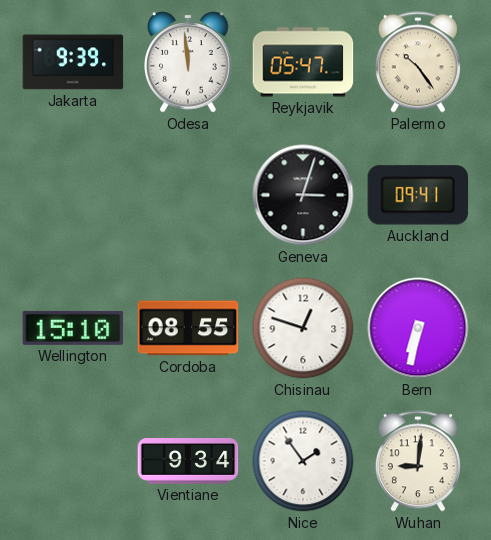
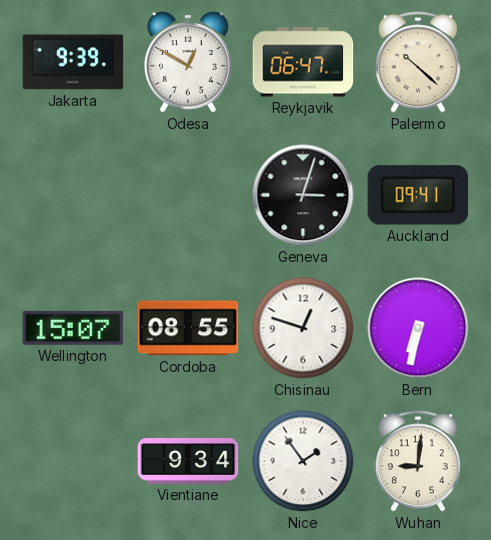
Odesa: 11:59 -> 12:50 (188, 62)
Reykjavik: 05:47 -> 06:47 (303, 62)
Palermo: 10:24 -> 10:22 (418, 62)
Wellington: 15:10 -> 15:07 (73, 328)
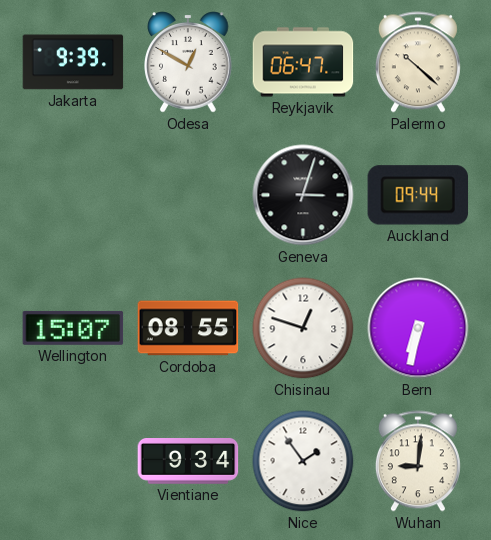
Auckland: 09:41 -> 09:44 (418, 195)
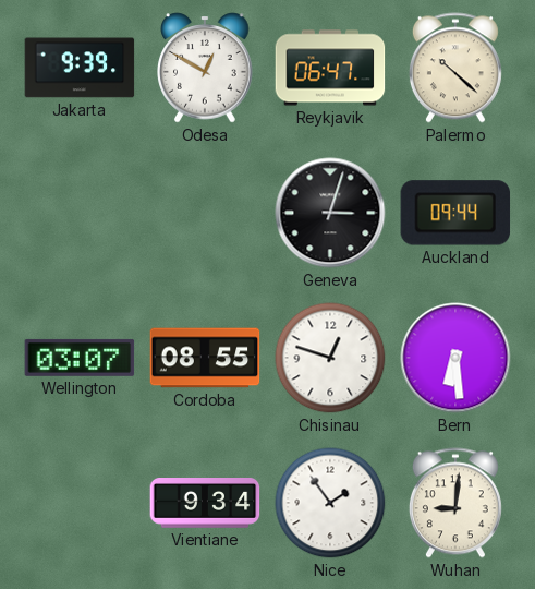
Wellington: 15:07 -> 03:07 (80, 358)
Bern: 6:32 -> 6:29 (455, 358)
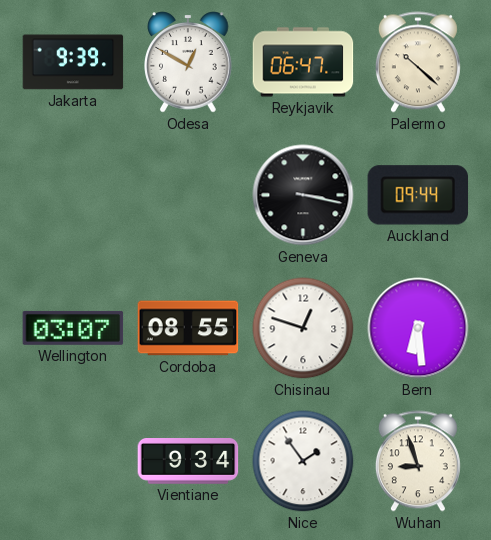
Geneva: 3:03 -> 3:17 (303, 195)
Wuhan: 9:01 -> 8:57 (418, 461)
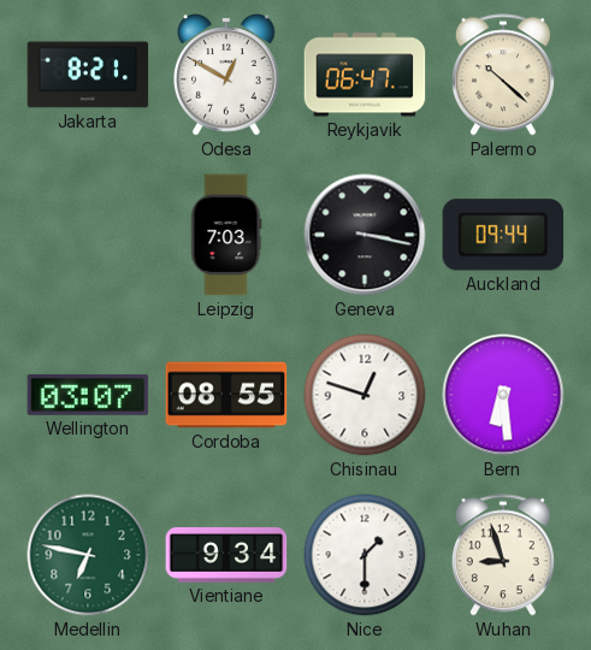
Jakarta: 9:39 -> 8:21 (88, 75)
Leipzig: none -> 7:03 (226, 235)
Medellin: none -> 6:47 (88, 555)
Nice: 1:54 -> 1:30 (365, 555)
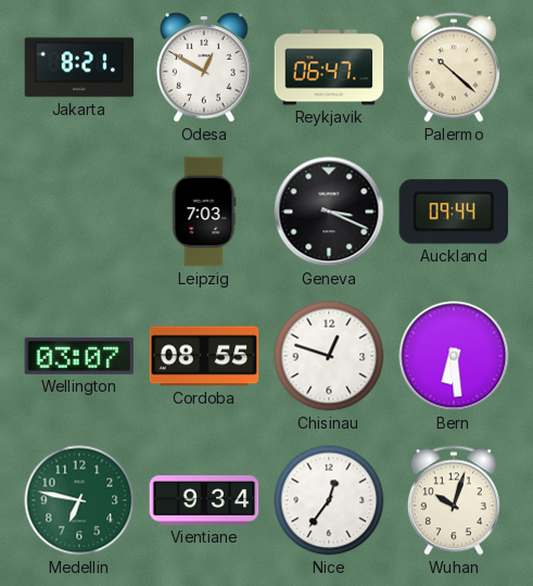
Geneva: 3:17 -> 3:19 (329, 212)
Nice: 1:30 -> 12:36 (329, 500)
Wuhan: 8:57 -> 10:03 (454, 500)
